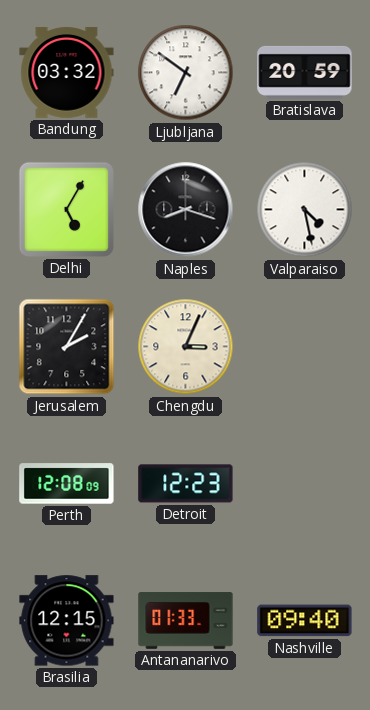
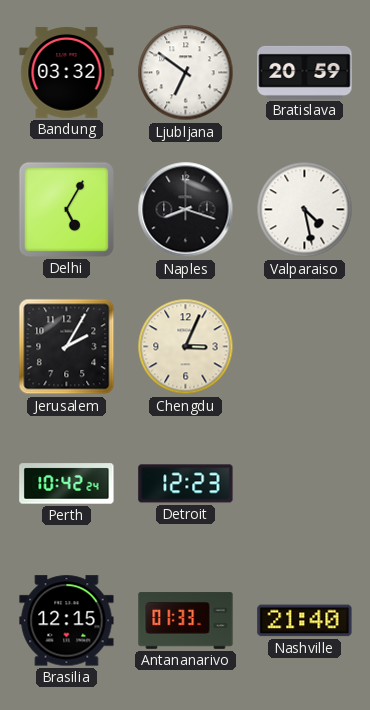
Perth: 12:08 -> 10:42 (67, 484)
Nashville: 09:40 -> 21:40 (305, 621)
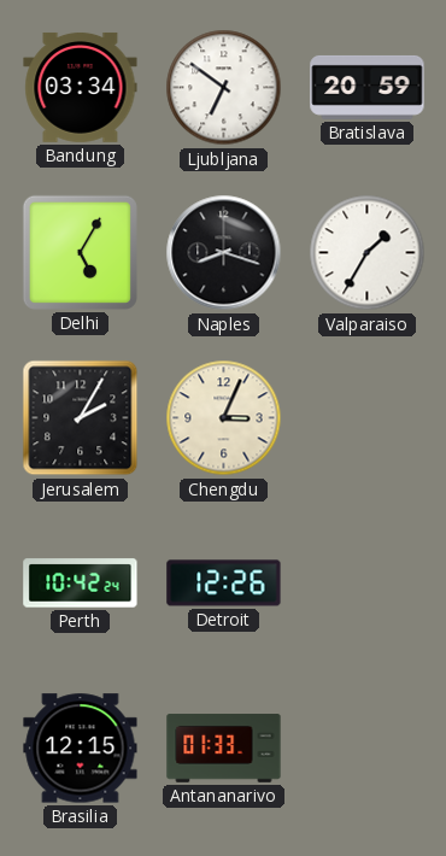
Bandung: 03:32 -> 03:34 (81, 87)
Valparaiso: 4:28 -> 1:35 (368, 253)
Detroit: 12:23 -> 12:26 (224, 584)
Nashville: 21:40 -> none (305, 621)
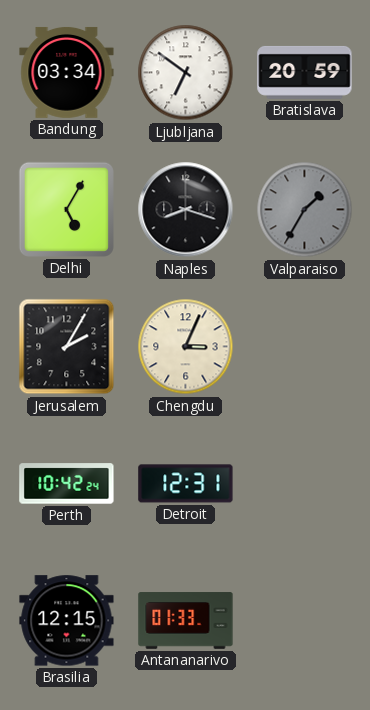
Valparaiso dial: white -> grey (305, 210)
Detroit: 12:26 -> 12:31 (186, 484)
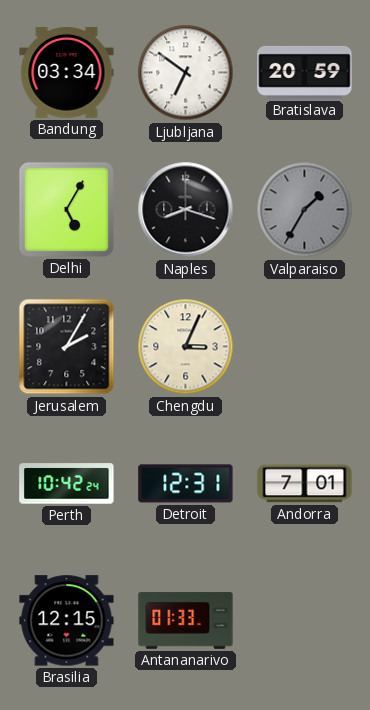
Andorra: none -> 7:01 (305, 484)
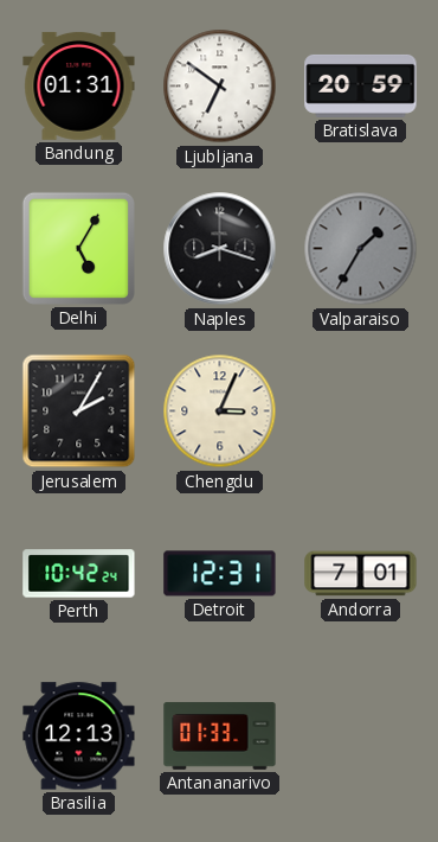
Bandung: 03:34 -> 01:31 (79, 85)
Brasilia: 12:15 -> 12:13 (79, 736)
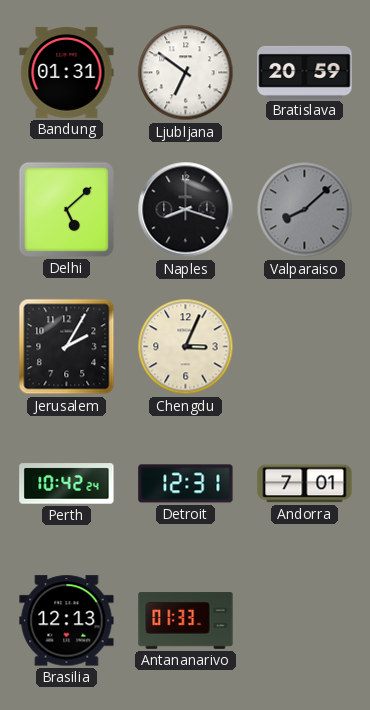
Delhi: 5:05 -> 5:08 (66, 209)
Valparaiso: 1:35 -> 8:08 (305, 210)
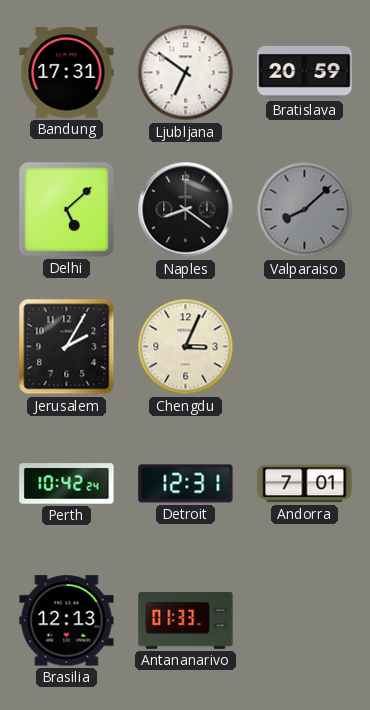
Bandung: 01:31 -> 17:31 (67, 72)
Naples: 8:18 -> 8:21 (186, 210)
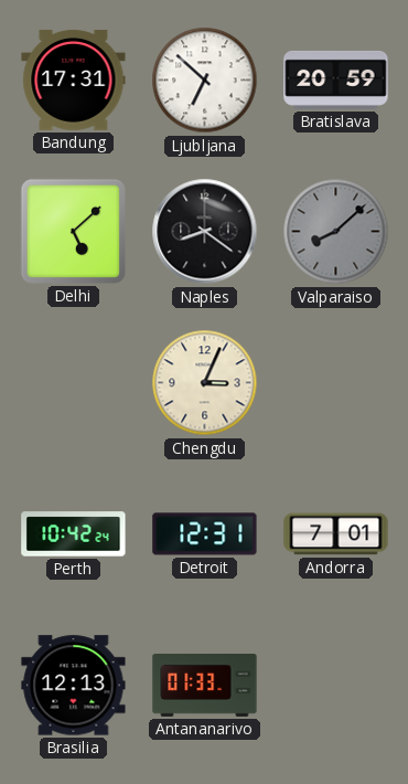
Ljubljana: 6:51 -> 6:52 (205, 81)
Jerusalem: 2:05 -> none (67, 347)
